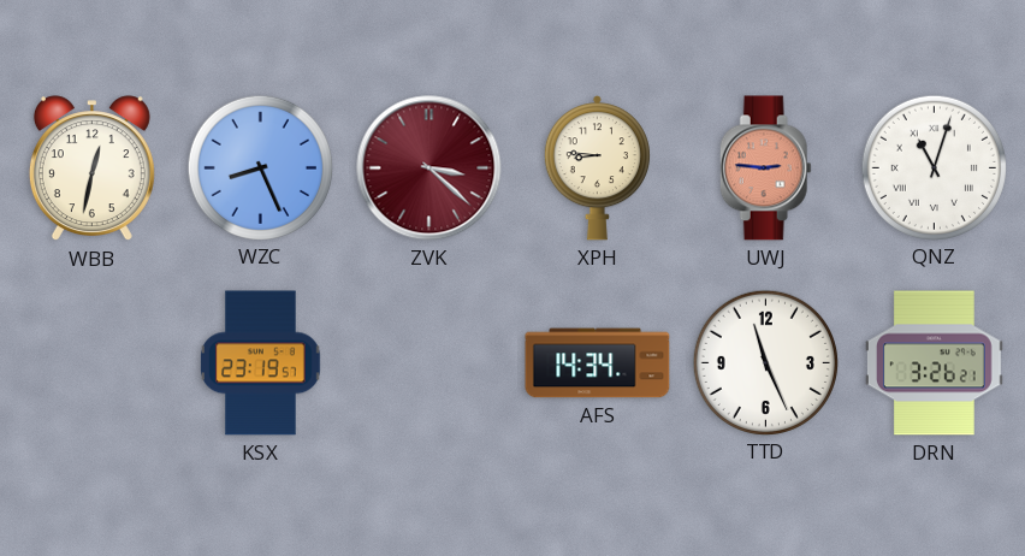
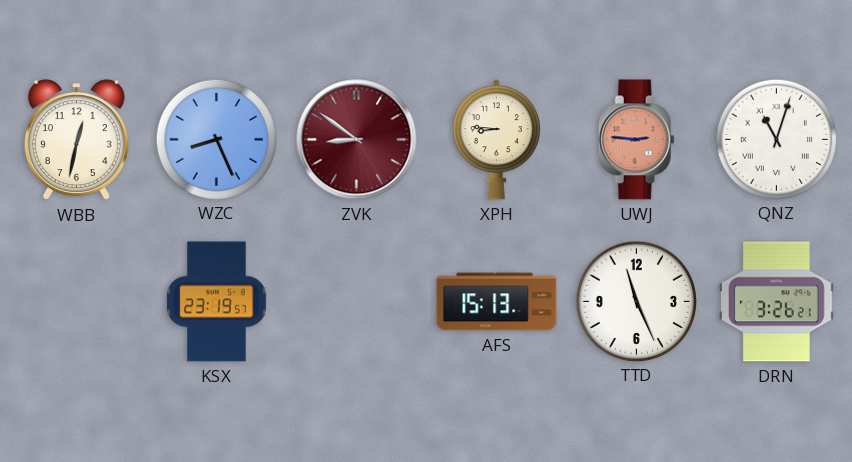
ZVK: 3:22 -> 8:51 (357, 140)
AFS: 14:34 -> 15:13 (497, 302)
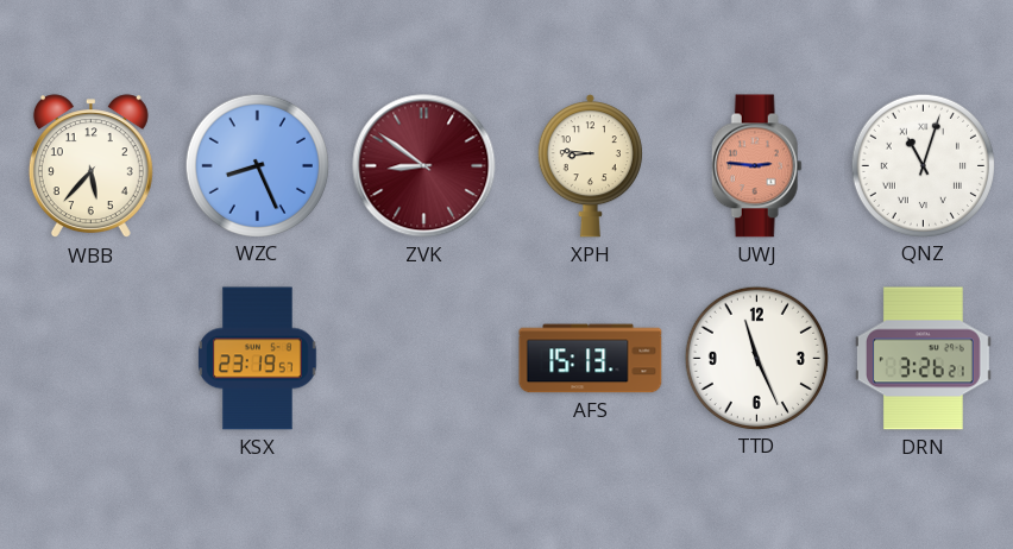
WBB: 12:32 -> 5:37 (90, 166)
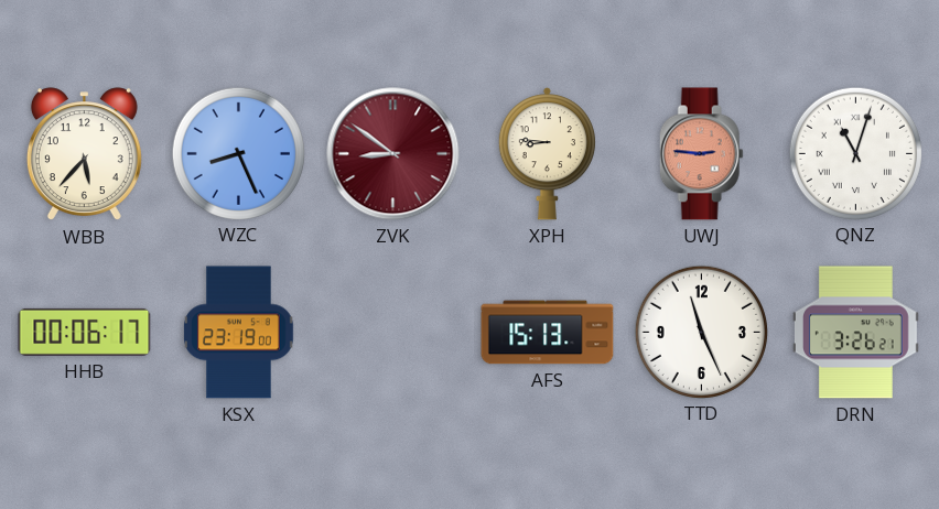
HHB: none -> 00:06 (85, 332)
KSX: 23:19:57 -> 23:19:00 (239, 333)
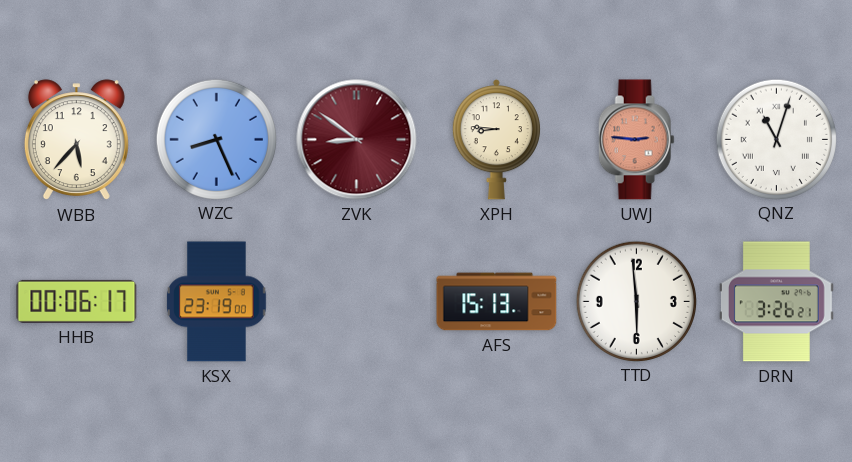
TTD: 11:26 -> 5:59 (636, 301)
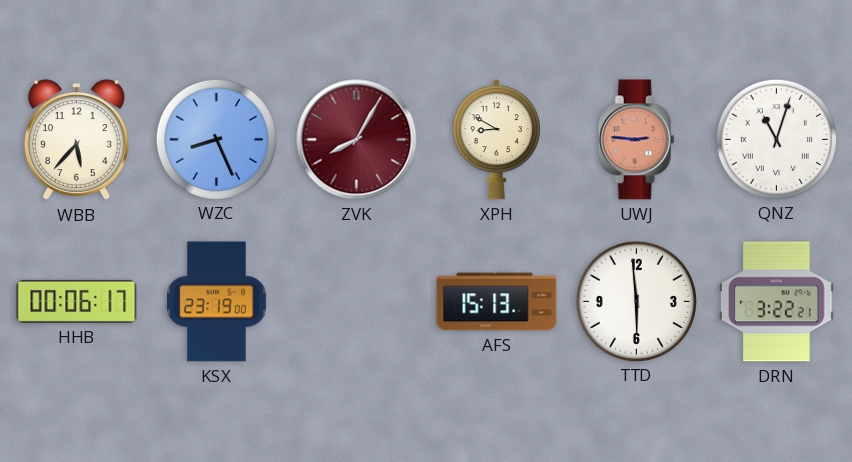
ZVK: 8:51 -> 8:05 (357, 140)
XPH: 8:46 -> 8:50 (496, 140)
DRN: 3:26 -> 3:22 (776, 302)
